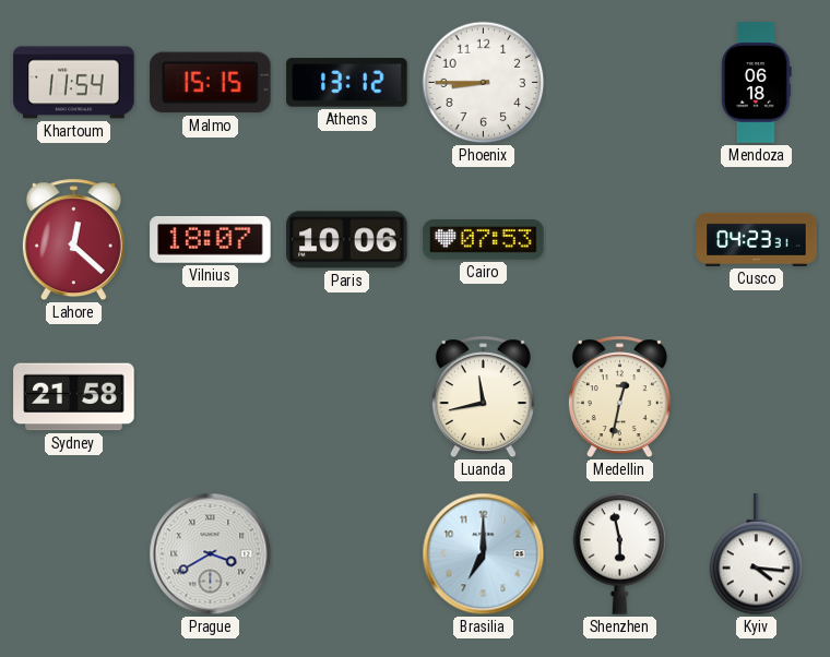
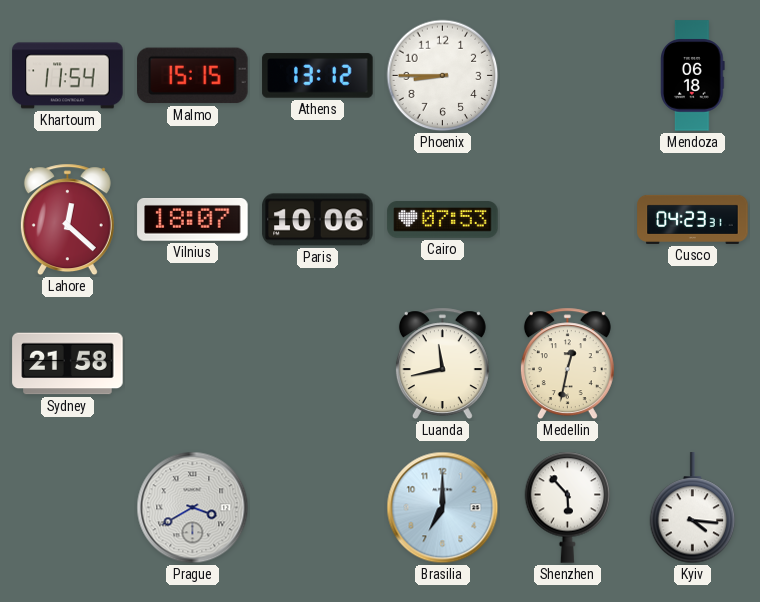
Shenzhen: 5:58 -> 5:53 (568, 507)
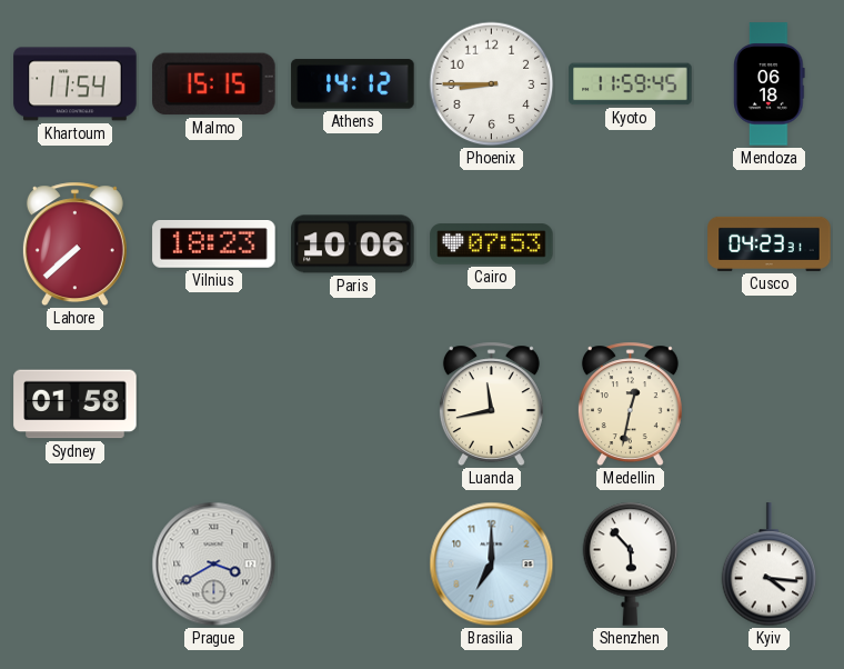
Athens: 13:12 -> 14:12 (353, 84)
Kyoto: none -> 11:59 (631, 84)
Lahore: 12:22 -> 7:38 (74, 244)
Vilnius: 18:07 -> 18:23 (214, 244)
Sydney: 21:58 -> 01:58 (76, 405)
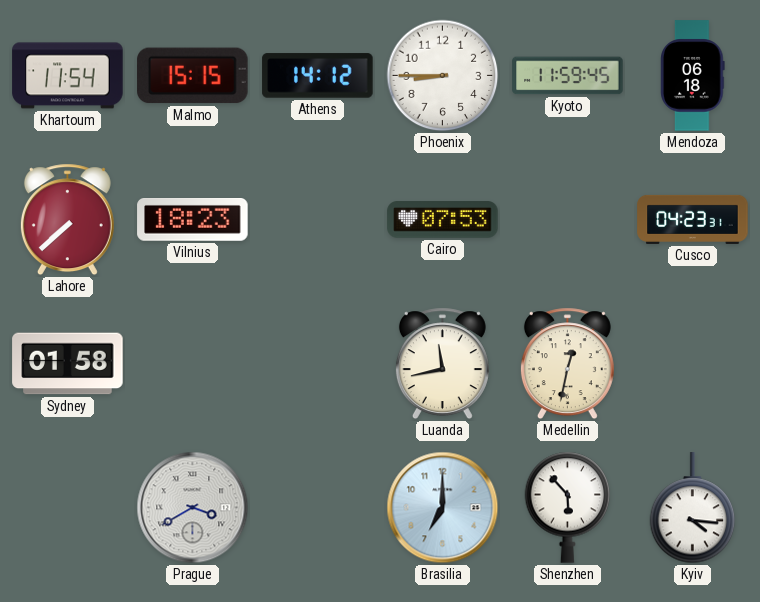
Paris: 10:06 -> none (353, 244)
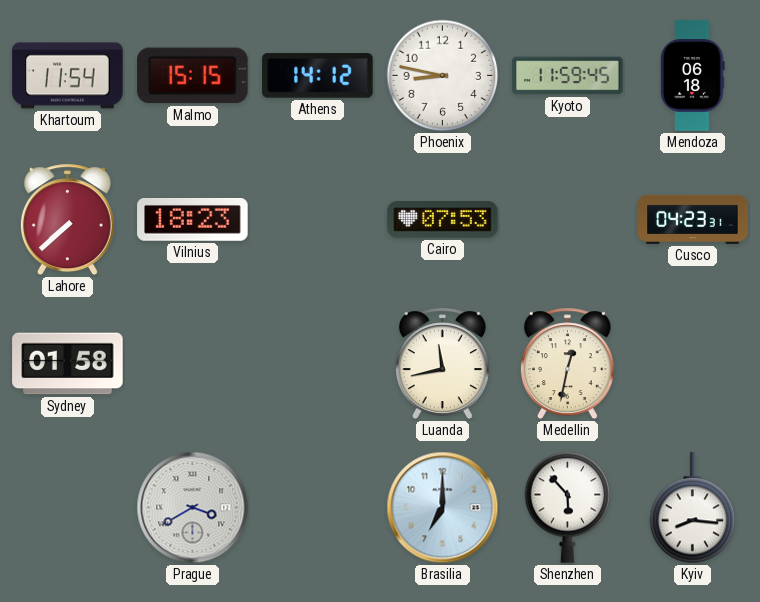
Phoenix: 8:45 -> 8:47 (443, 76)
Kyiv: 4:16 -> 8:16 (693, 508)
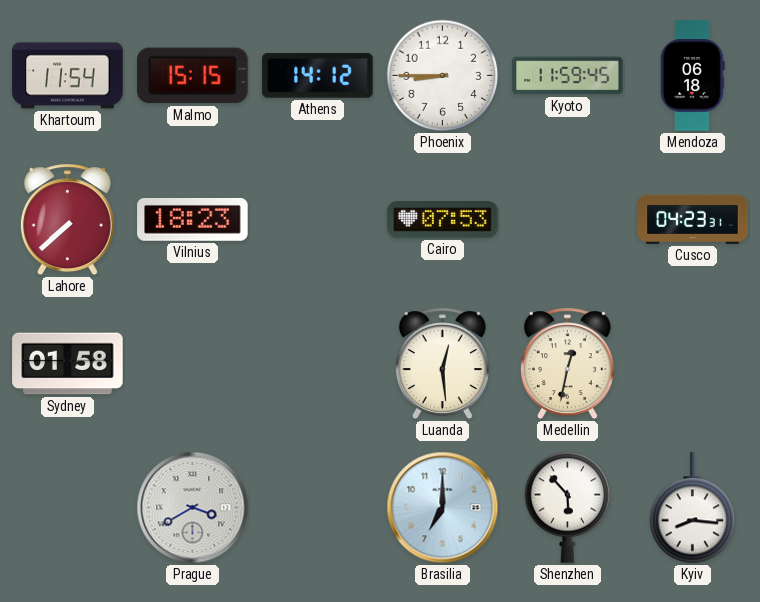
Phoenix: 8:47 -> 8:45 (443, 76)
Luanda: 11:43 -> 12:29 (442, 364)
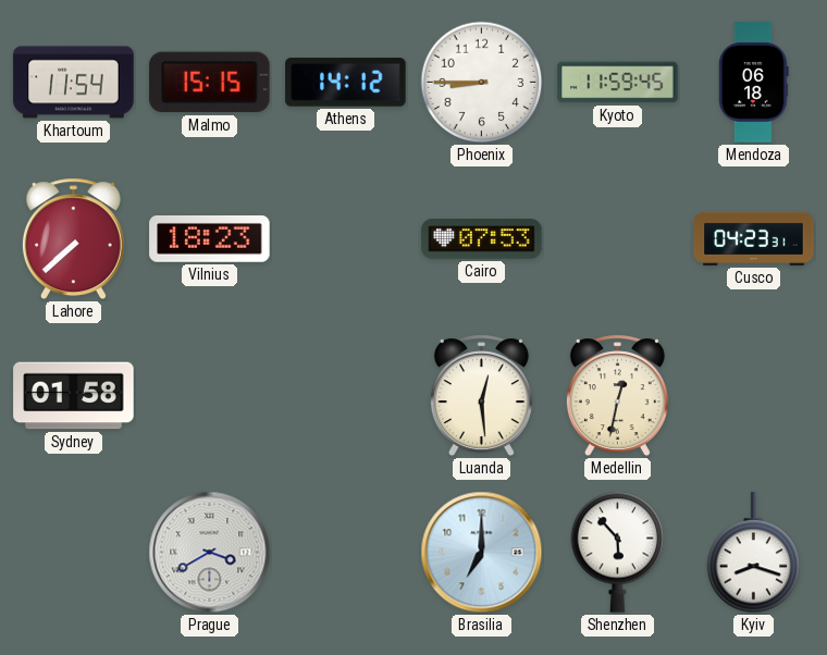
Kyiv: 8:16 -> 8:18 (754, 553)
